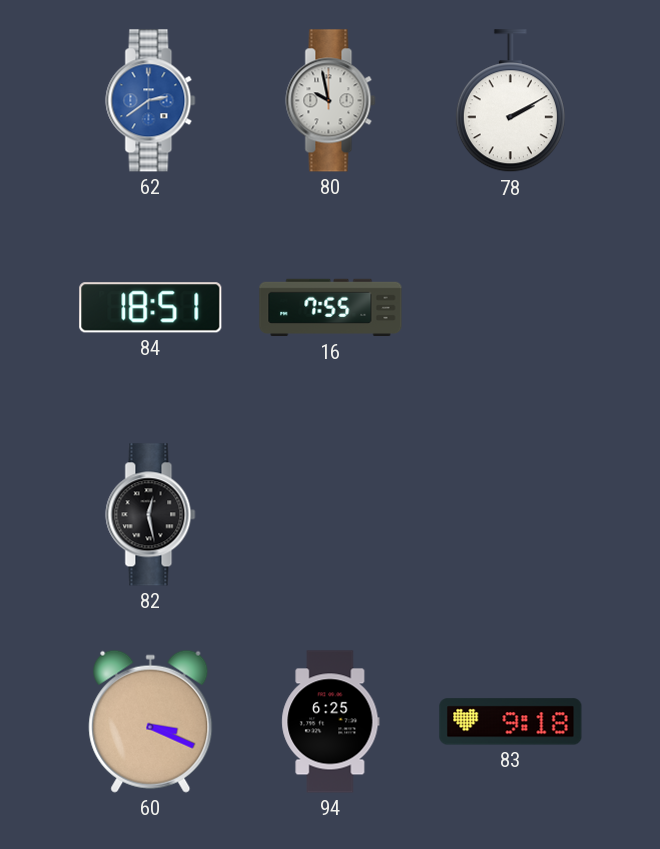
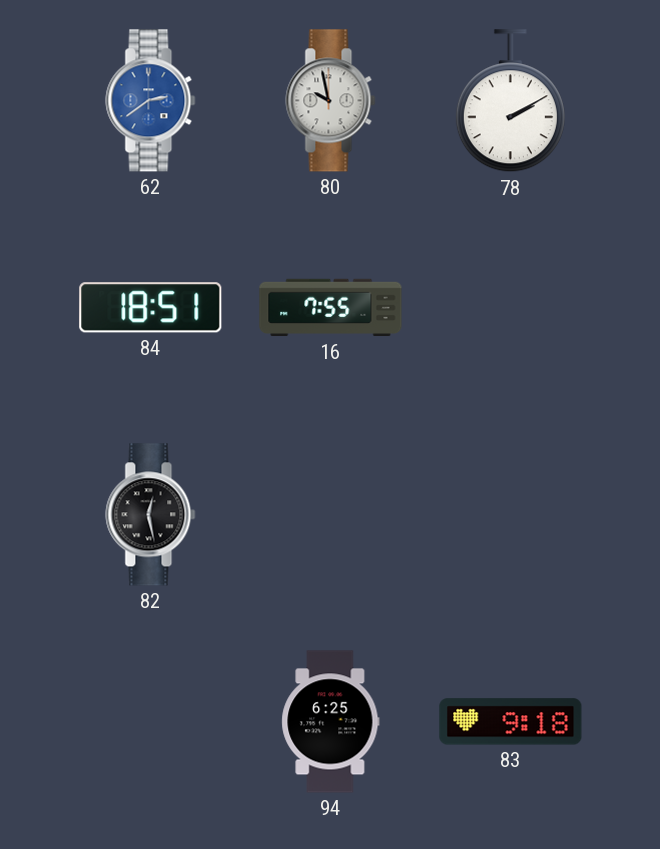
60: 3:19 -> none (151, 721)
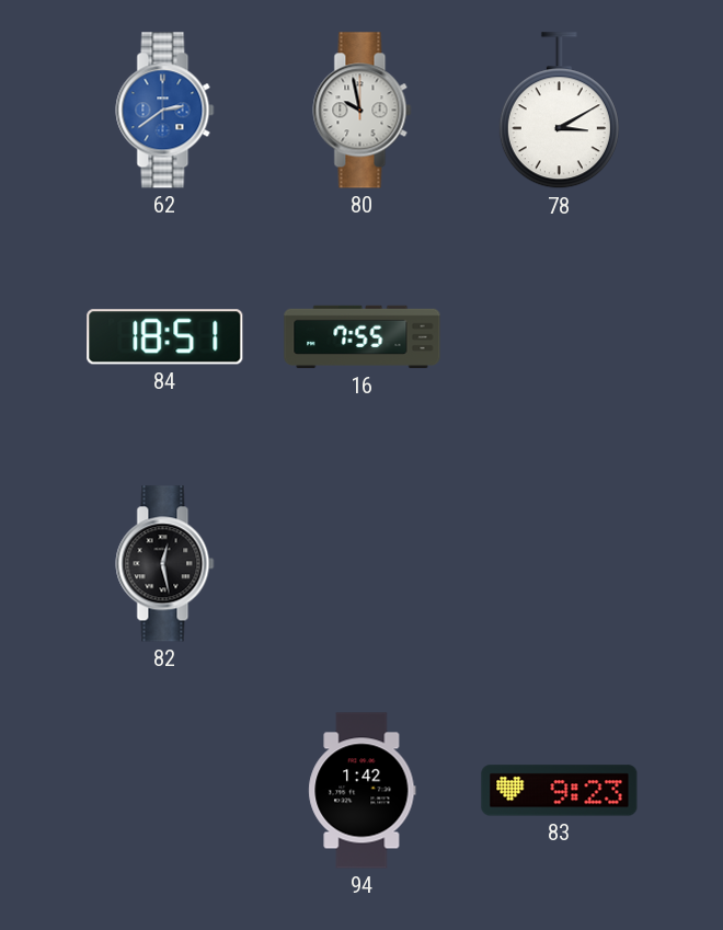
78: 2:10 -> 3:10 (559, 111)
94: 6:25 -> 1:42 (363, 791)
83: 9:18 -> 9:23 (560, 791)
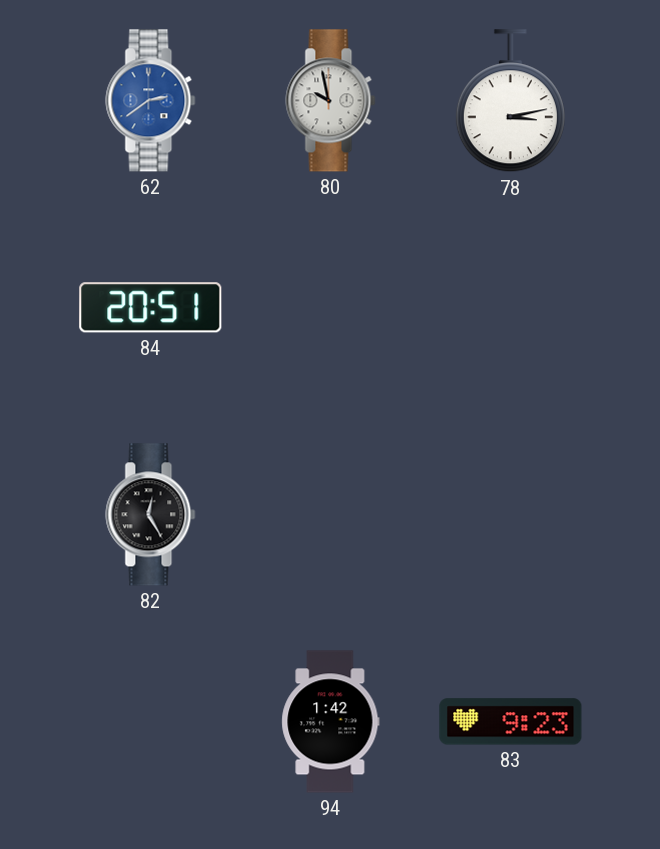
78: 3:10 -> 3:13 (510, 101)
84: 18:51 -> 20:51 (151, 308)
16: 7:55 -> none (363, 337)
82: 12:28 -> 12:25 (151, 515)
